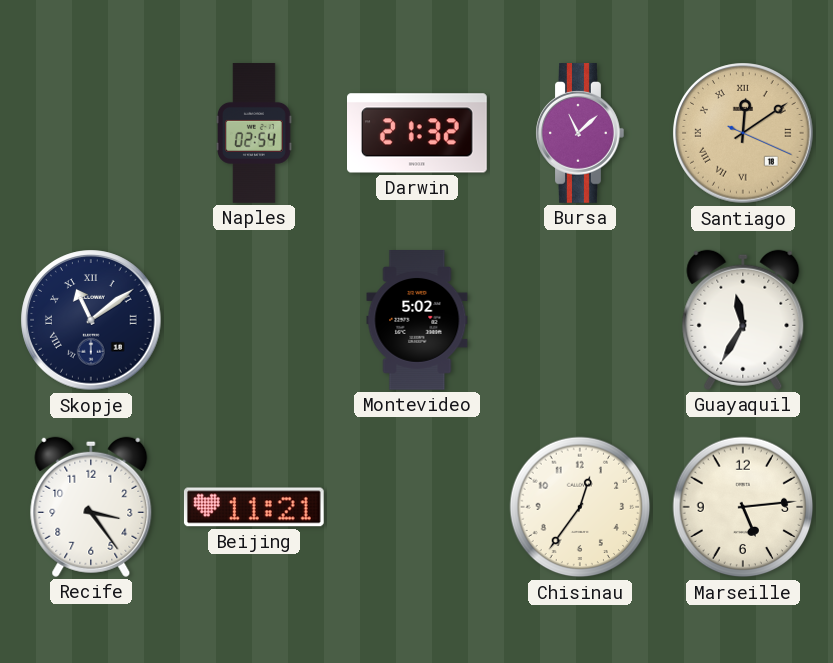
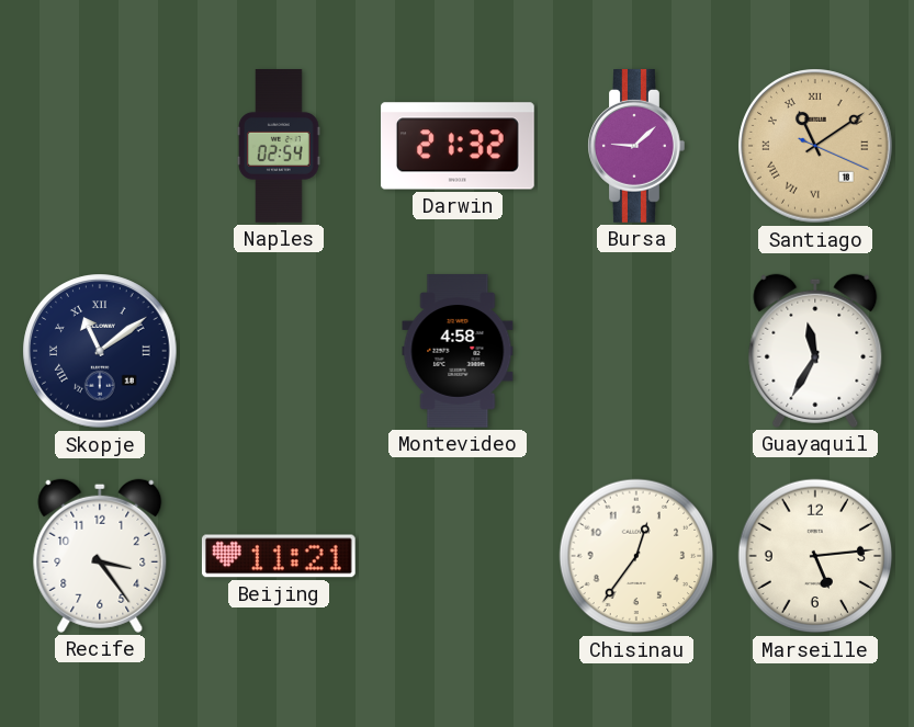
Bursa: 11:08 -> 9:08 (636, 147)
Santiago: 12:09 -> 11:09 (815, 146)
Montevideo: 5:02 -> 4:58 (458, 351)
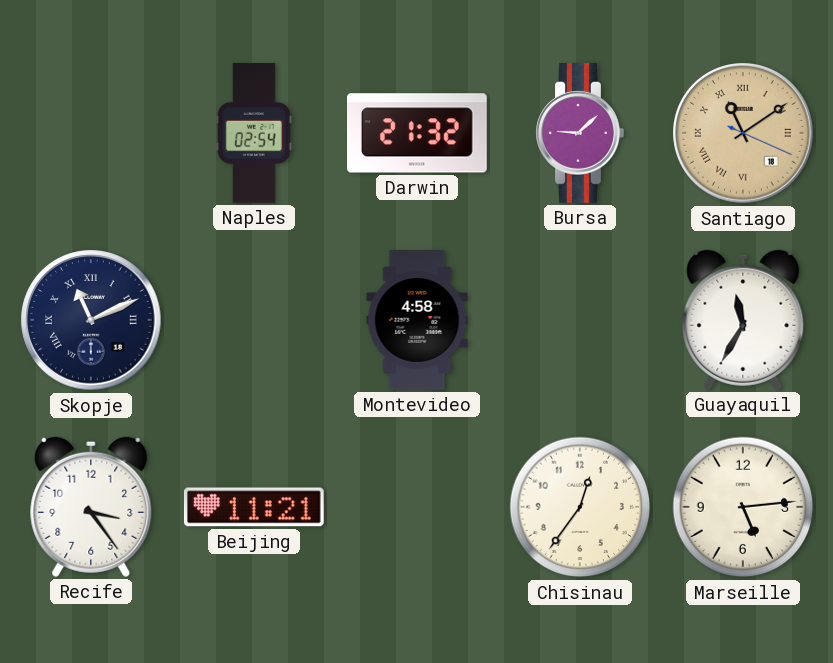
Skopje: 11:09 -> 11:11 (91, 320)
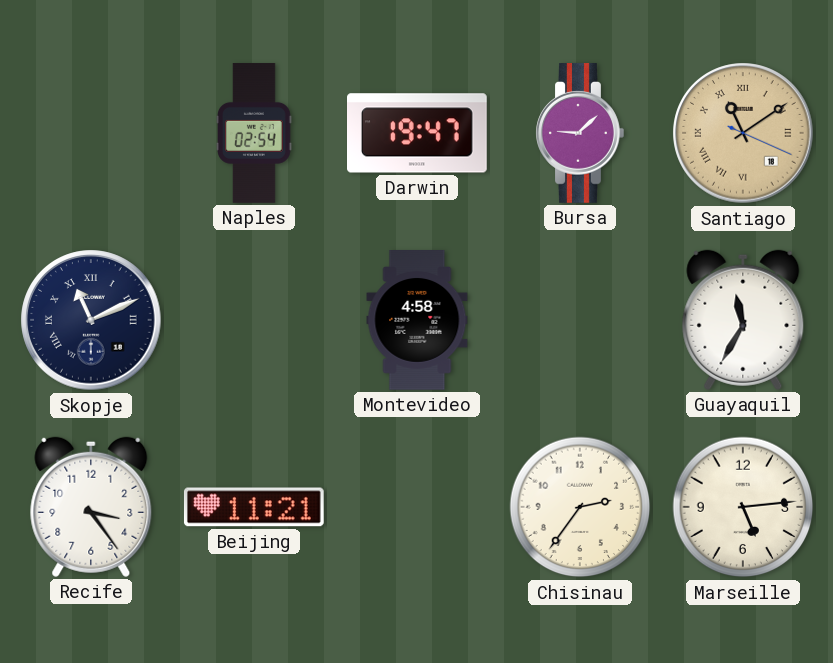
Darwin: 21:32 -> 19:47 (418, 133)
Chisinau: 12:36 -> 2:36 (580, 507)
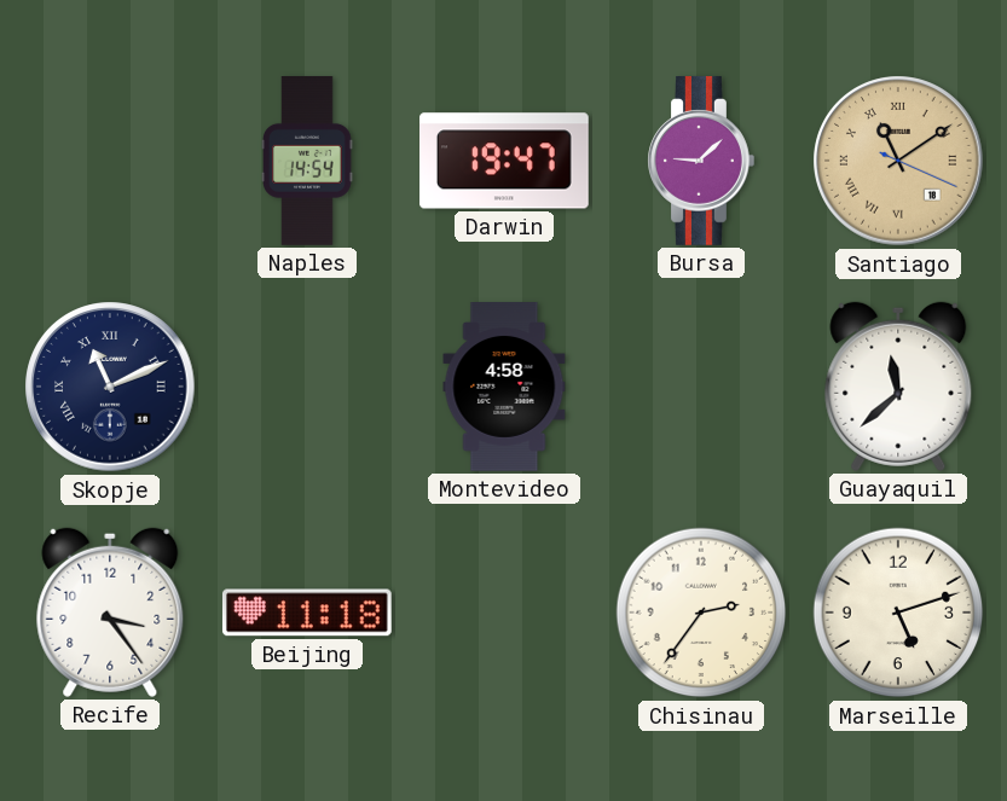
Naples: 02:54 -> 14:54 (308, 161)
Guayaquil: 11:35 -> 11:38 (898, 387)
Beijing: 11:21 -> 11:18 (307, 613)
Marseille: 5:14 -> 5:12 (898, 613)
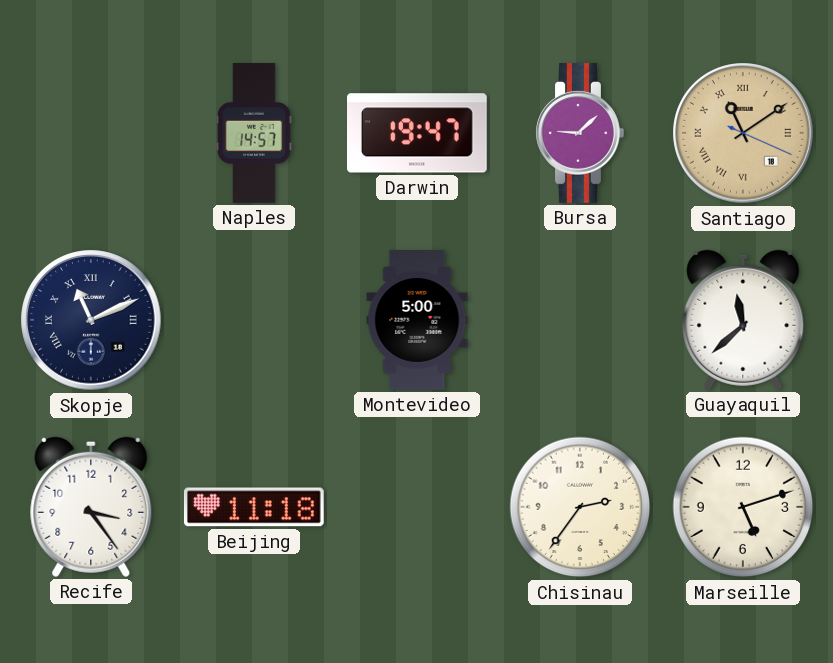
Naples: 14:54 -> 14:57 (255, 133)
Montevideo: 4:58 -> 5:00 (417, 320)
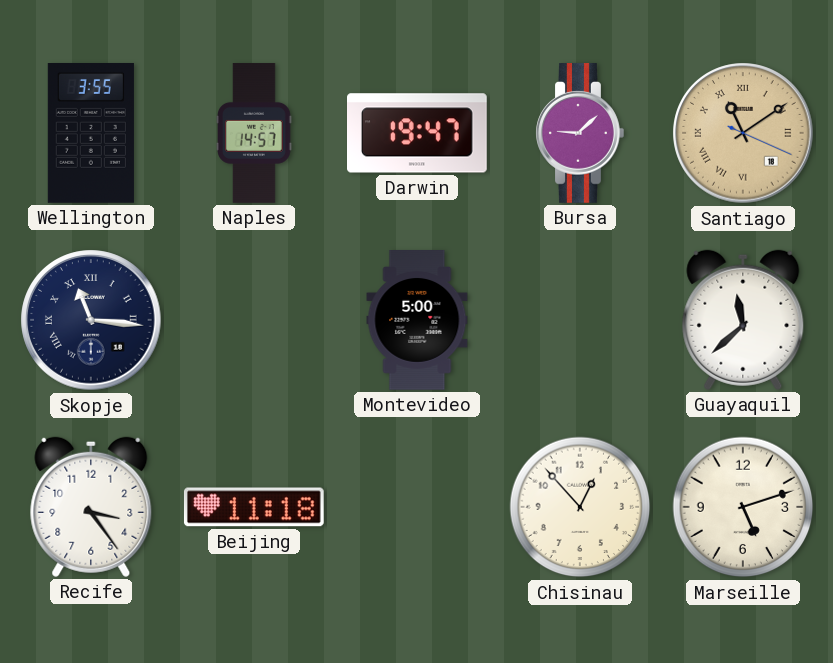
Wellington: none -> 3:55 (91, 134)
Skopje: 11:11 -> 11:16 (91, 320)
Chisinau: 2:36 -> 12:53 (580, 507)
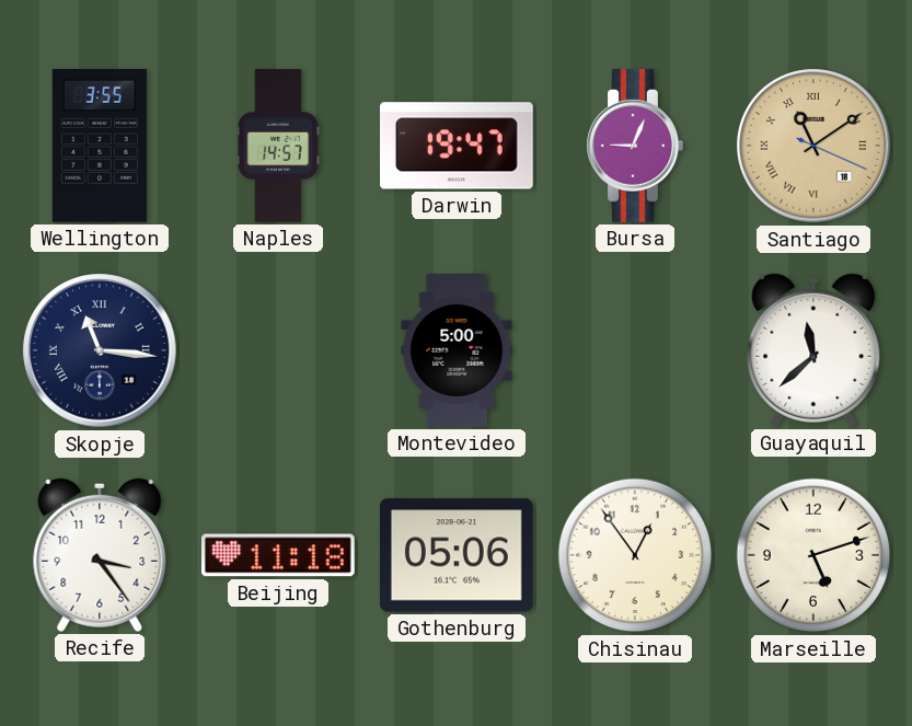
Bursa: 9:08 -> 9:04 (635, 147)
Gothenburg: none -> 05:06 (457, 555)
Chisinau: 12:53 -> 12:54 (635, 555)
